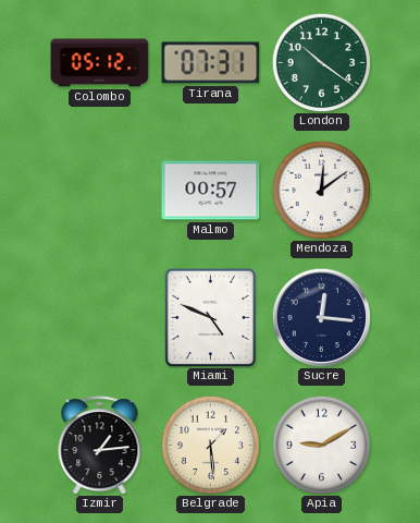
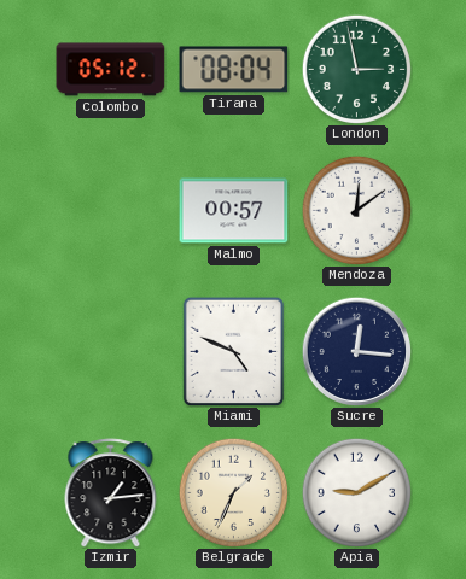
Tirana: 07:31 -> 08:04 (234, 70)
London: 10:21 -> 2:58 (356, 69)
Belgrade: 1:29 -> 1:34 (233, 492)
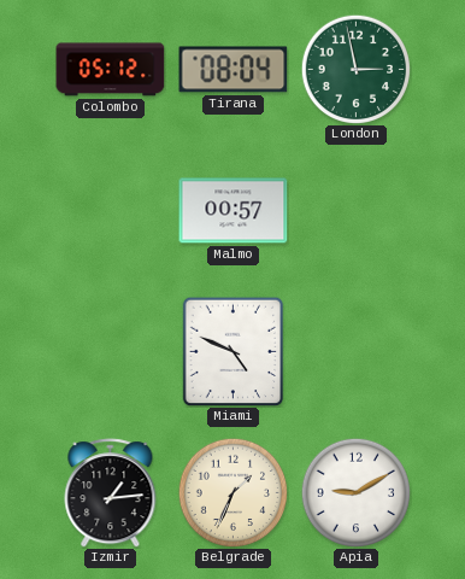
Mendoza: 12:09 -> none (356, 210)
Sucre: 12:16 -> none (356, 351)
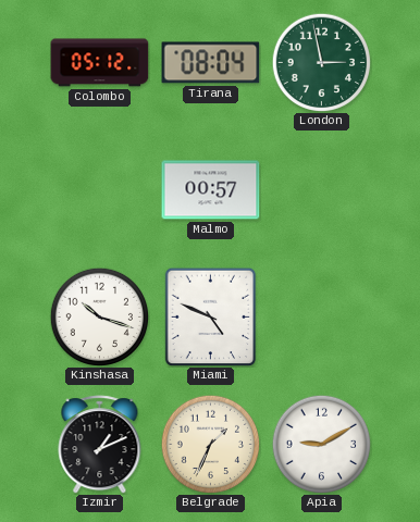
Kinshasa: none -> 10:18 (99, 316)
Izmir: 1:14 -> 1:11 (100, 445)
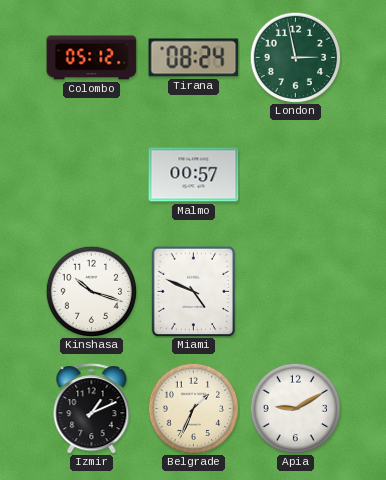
Tirana: 08:04 -> 08:24 (194, 58)
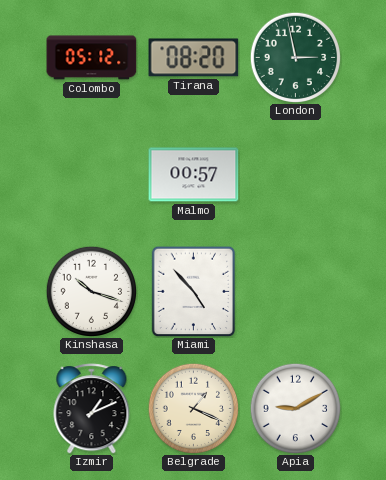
Tirana: 08:24 -> 08:20 (194, 58)
Miami: 4:49 -> 4:53 (194, 291)
Belgrade: 1:34 -> 1:19 (193, 408)
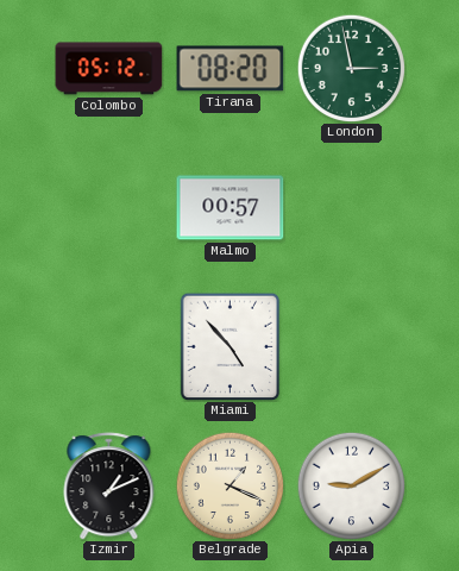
Kinshasa: 10:18 -> none (91, 291)
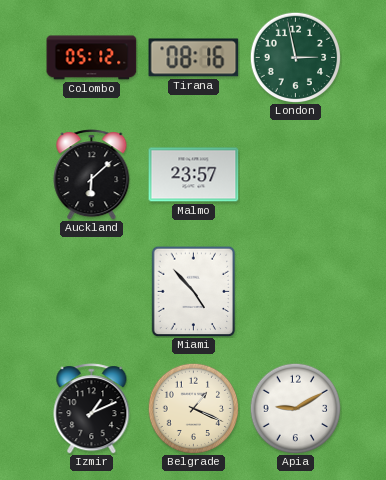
Tirana: 08:20 -> 08:16 (194, 58)
Auckland: none -> 6:08 (92, 175)
Malmo: 00:57 -> 23:57 (194, 175)
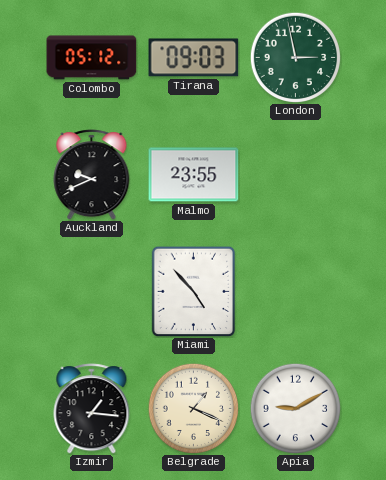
Tirana: 08:16 -> 09:03 (194, 58)
Auckland: 6:08 -> 9:41 (92, 175)
Malmo: 23:57 -> 23:55 (194, 175)
Izmir: 1:11 -> 1:16 (92, 409)
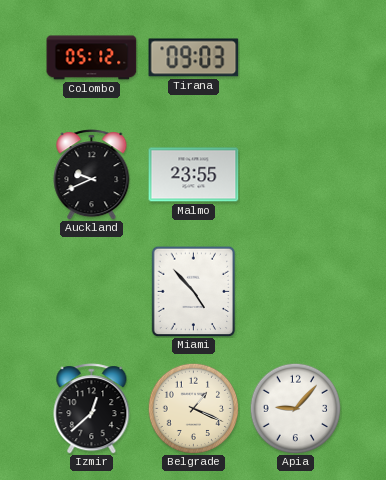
London: 2:58 -> none (295, 57)
Izmir: 1:16 -> 12:38 (92, 409)
Apia: 9:10 -> 9:07 (295, 408)
